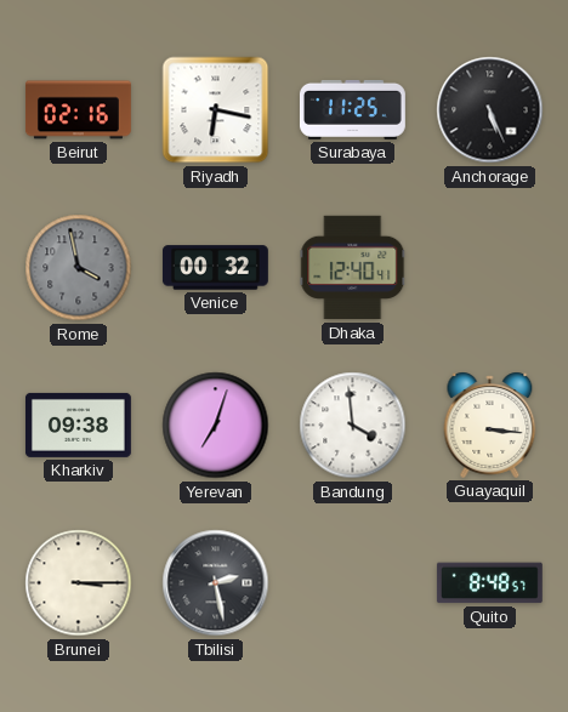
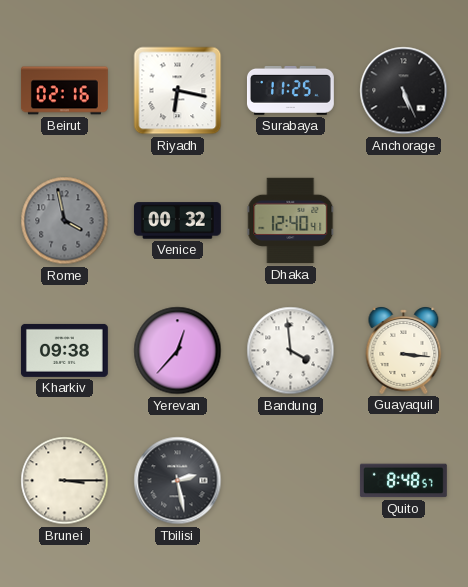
Yerevan: 7:03 -> 12:37 (178, 351)
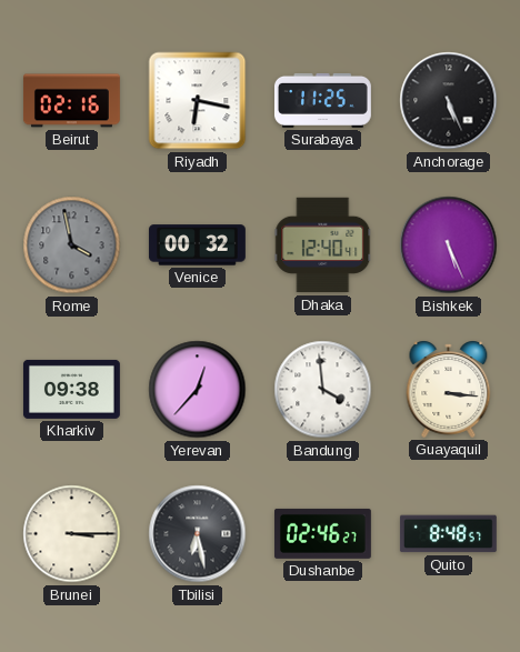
Bishkek: none -> 5:26 (449, 245)
Tbilisi: 2:28 -> 6:28 (198, 534)
Dushanbe: none -> 02:46 (322, 533)
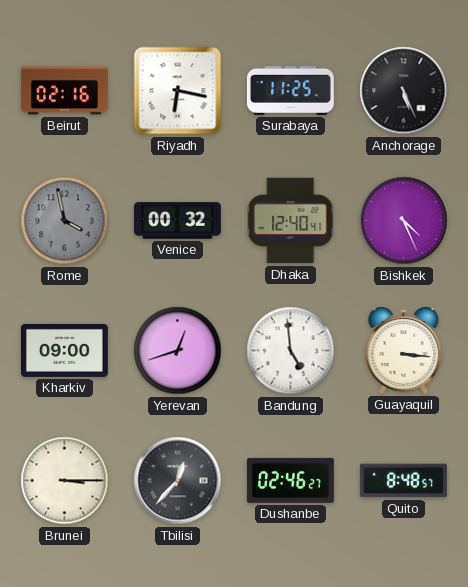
Bishkek: 5:26 -> 4:26 (404, 221)
Kharkiv: 09:38 -> 09:00 (64, 350)
Yerevan: 12:37 -> 12:42 (178, 351)
Bandung: 3:59 -> 4:59 (291, 351)
Tbilisi: 6:28 -> 12:37 (178, 481)
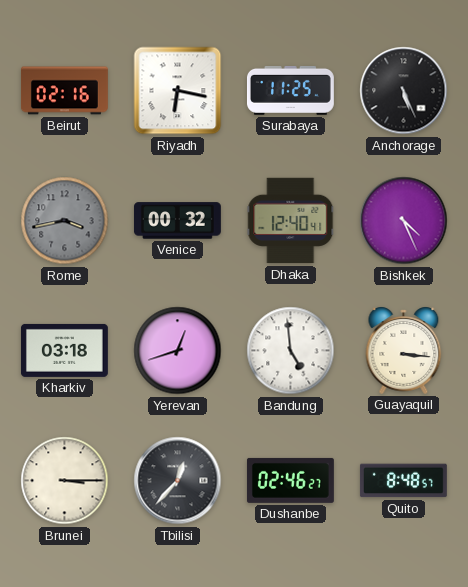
Rome: 3:58 -> 3:43 (65, 221)
Kharkiv: 09:00 -> 03:18 (64, 350)
